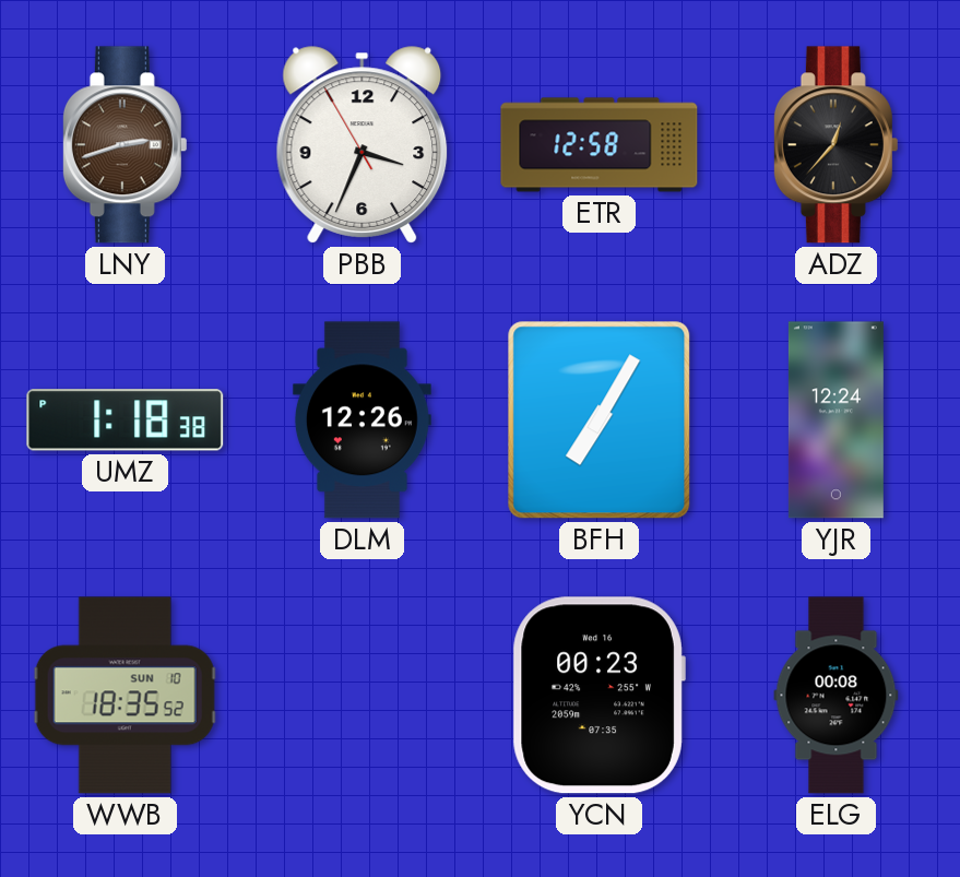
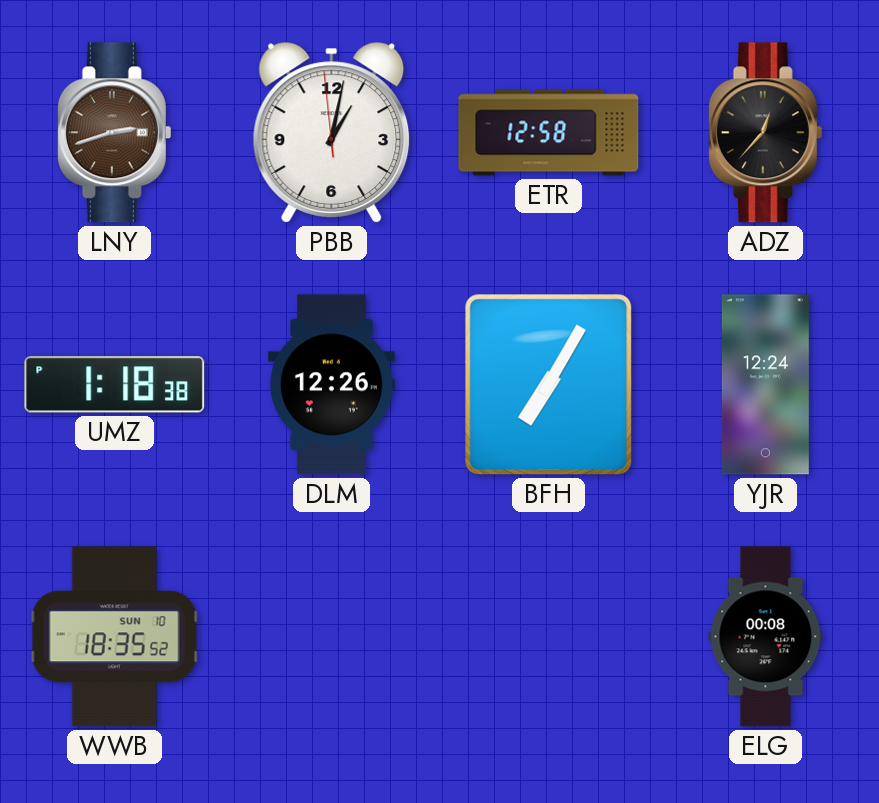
PBB: 3:33 -> 1:01 (332, 133)
YCN: 00:23 -> none (598, 696)
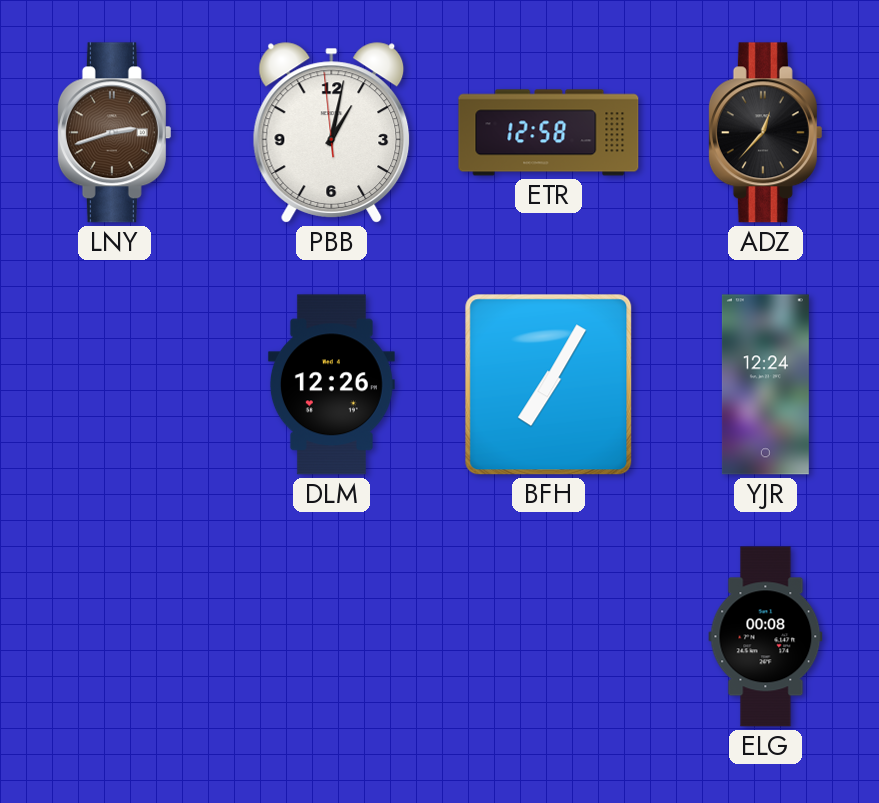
UMZ: 1:18 -> none (115, 385)
WWB: 18:35 -> none (114, 637)
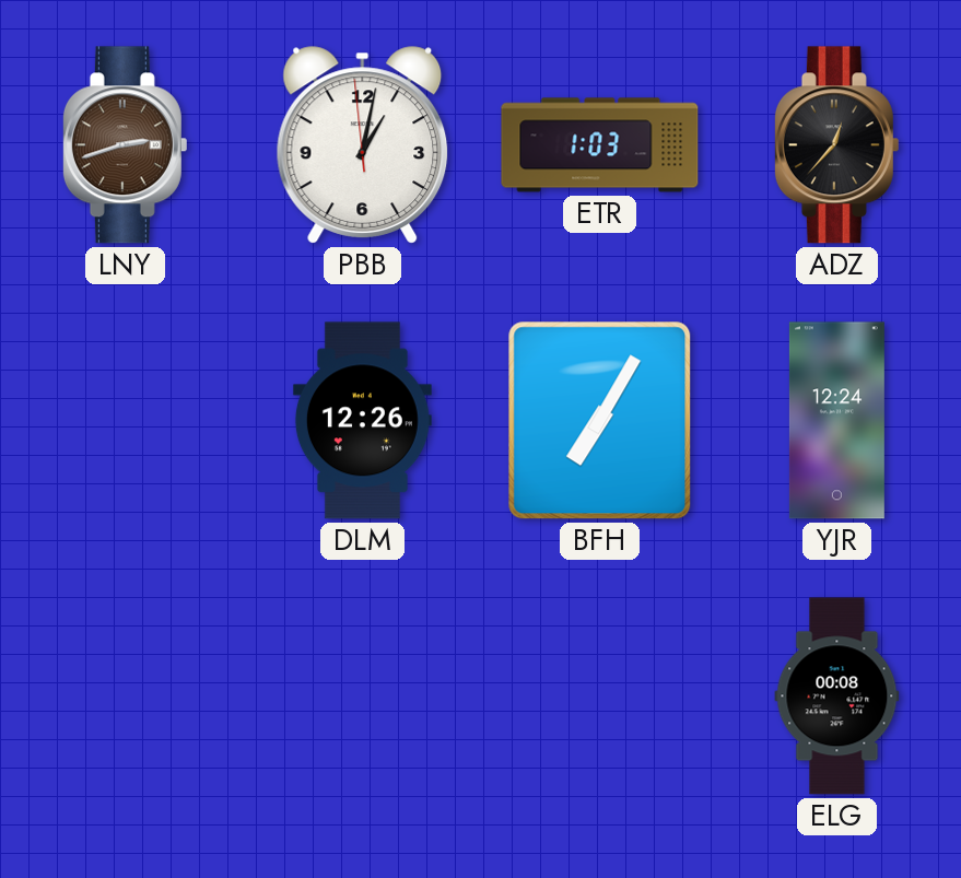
ETR: 12:58 -> 1:03 (600, 145)
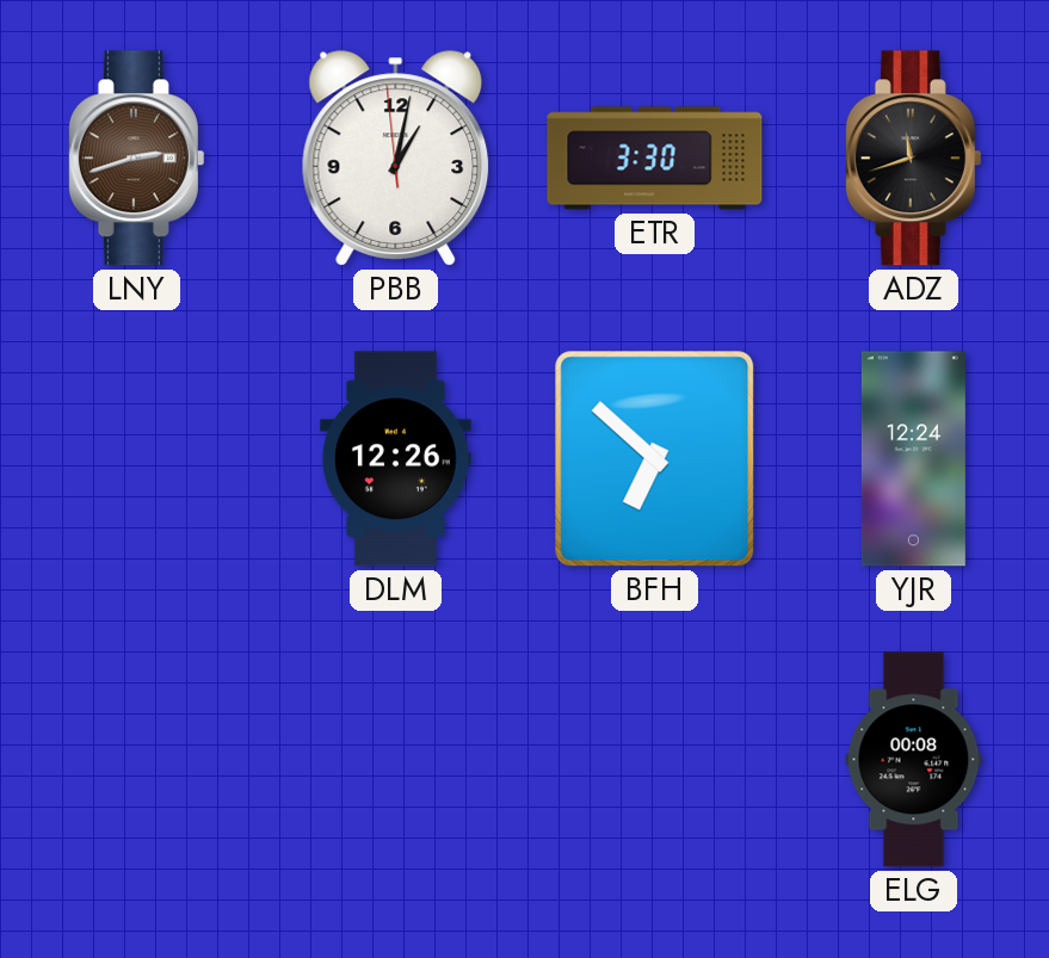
ETR: 1:03 -> 3:30 (655, 159)
ADZ: 12:37 -> 11:42 (913, 159)
BFH: 7:05 -> 6:52 (655, 459)
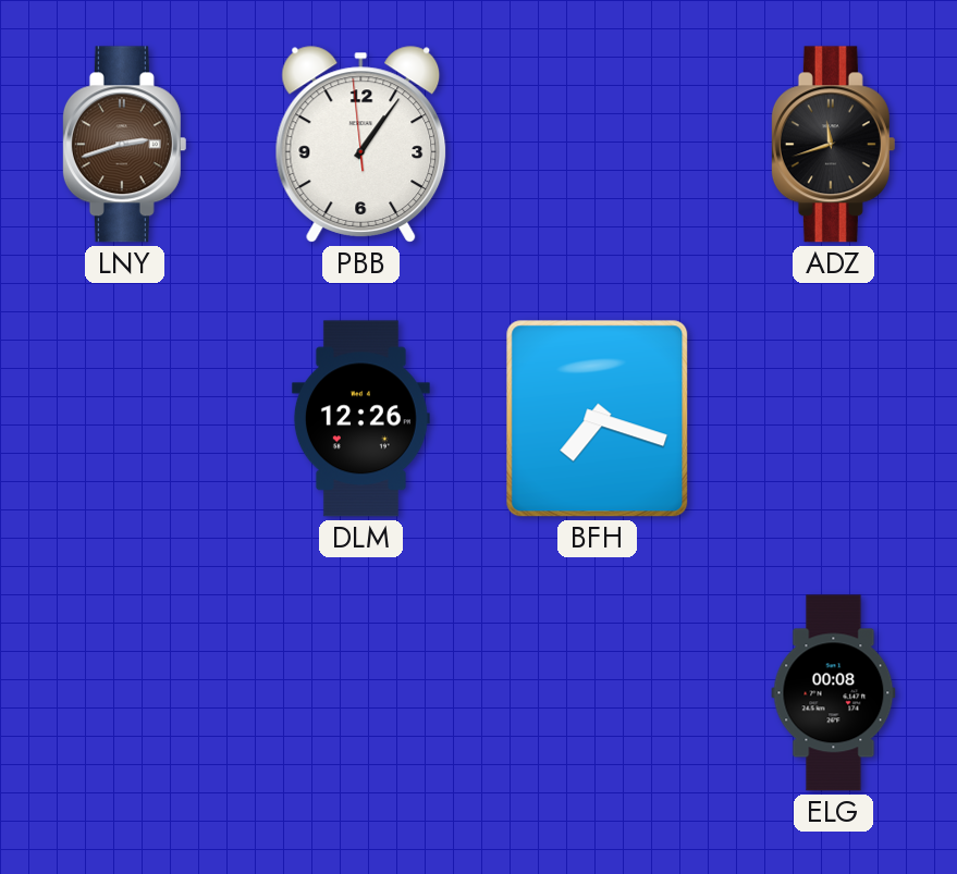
PBB: 1:01 -> 1:05 (361, 145)
ETR: 3:30 -> none (655, 159)
BFH: 6:52 -> 7:18 (598, 419)
YJR: 12:24 -> none (913, 459)
